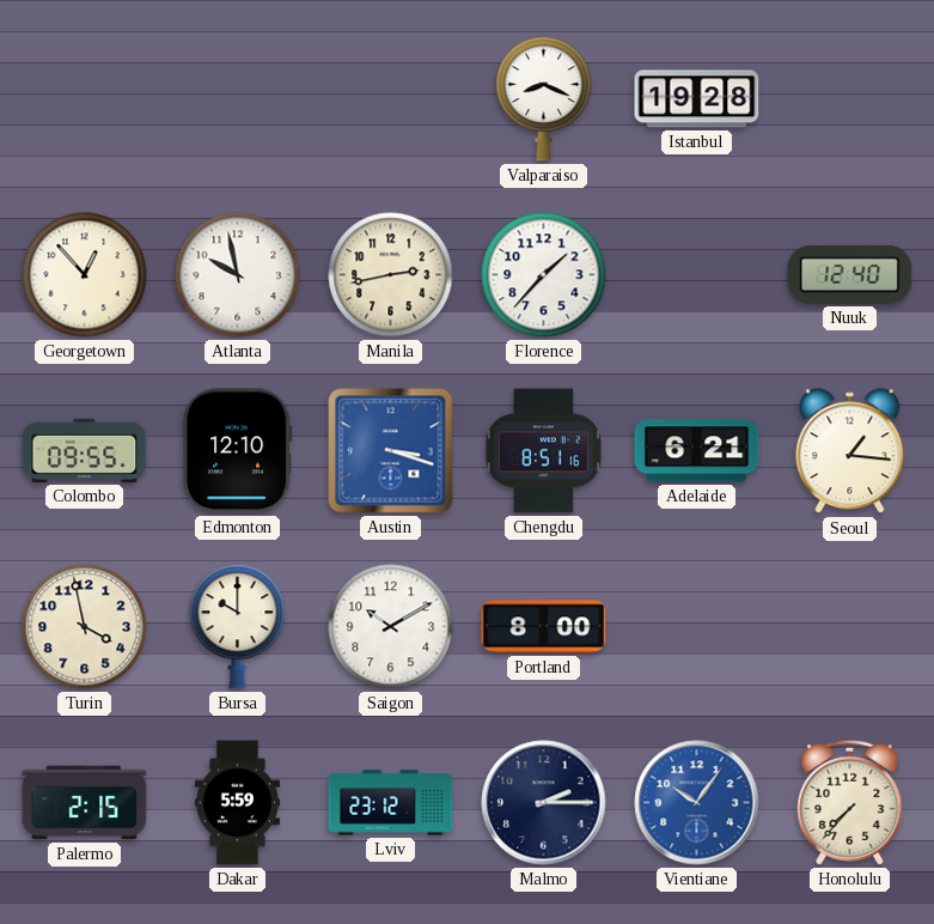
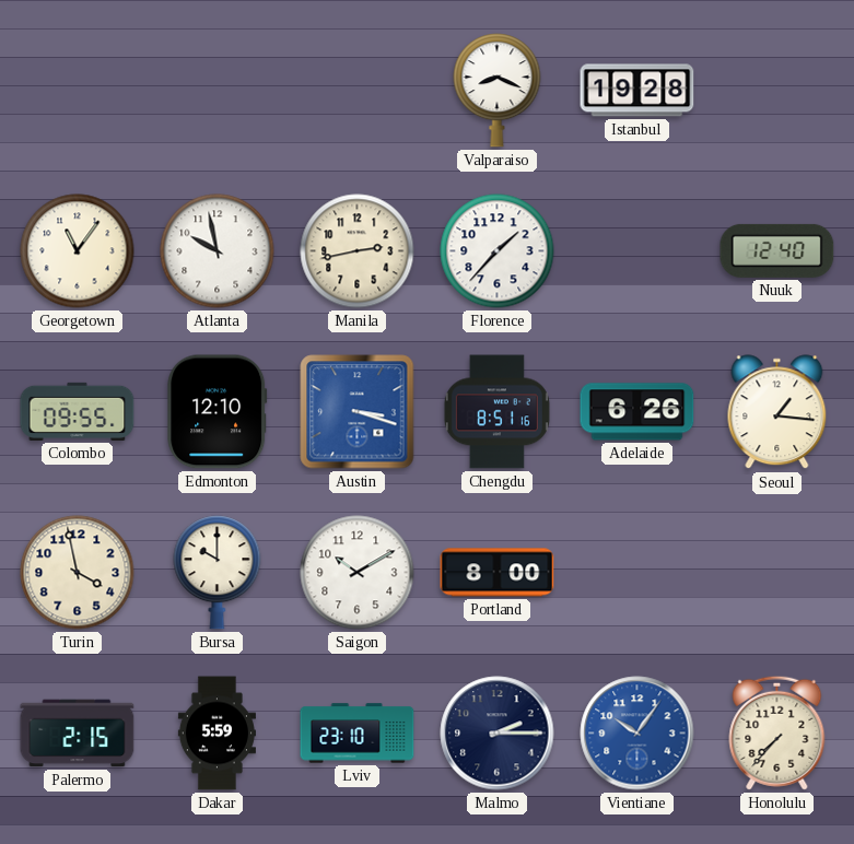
Georgetown: 12:53 -> 11:06 (78, 251)
Adelaide: 6:21 -> 6:26 (637, 412)
Lviv: 23:12 -> 23:10 (358, 734)
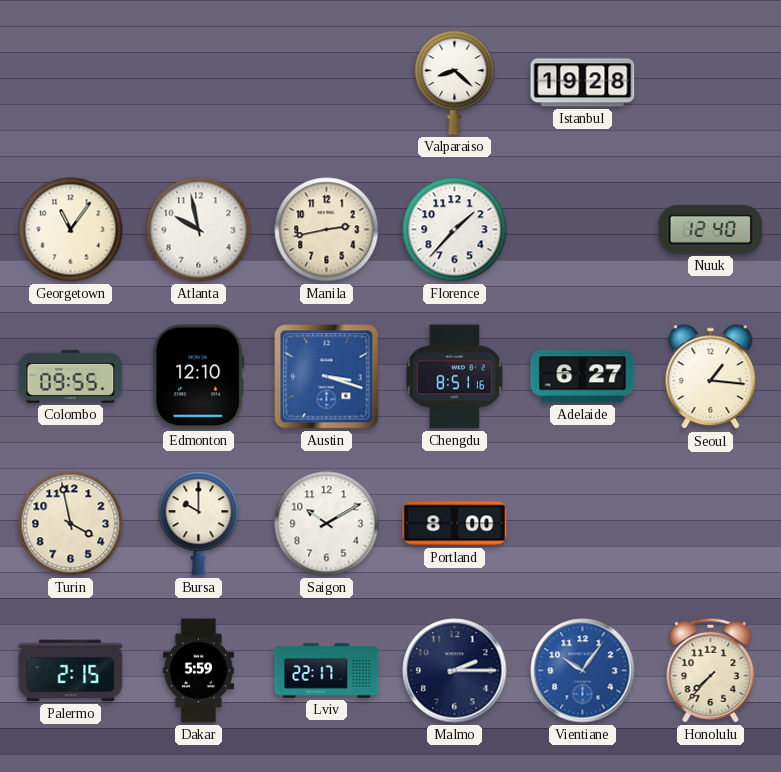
Valparaiso: 8:19 -> 8:22 (455, 83)
Adelaide: 6:26 -> 6:27 (583, 377)
Lviv: 23:10 -> 22:17 (327, 671)
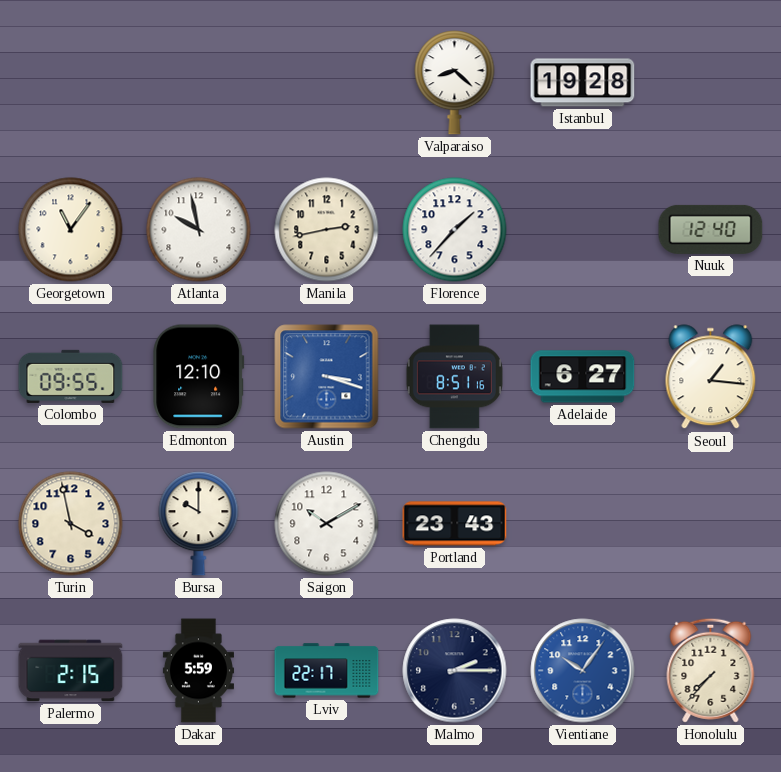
Portland: 8:00 -> 23:43 (455, 524)
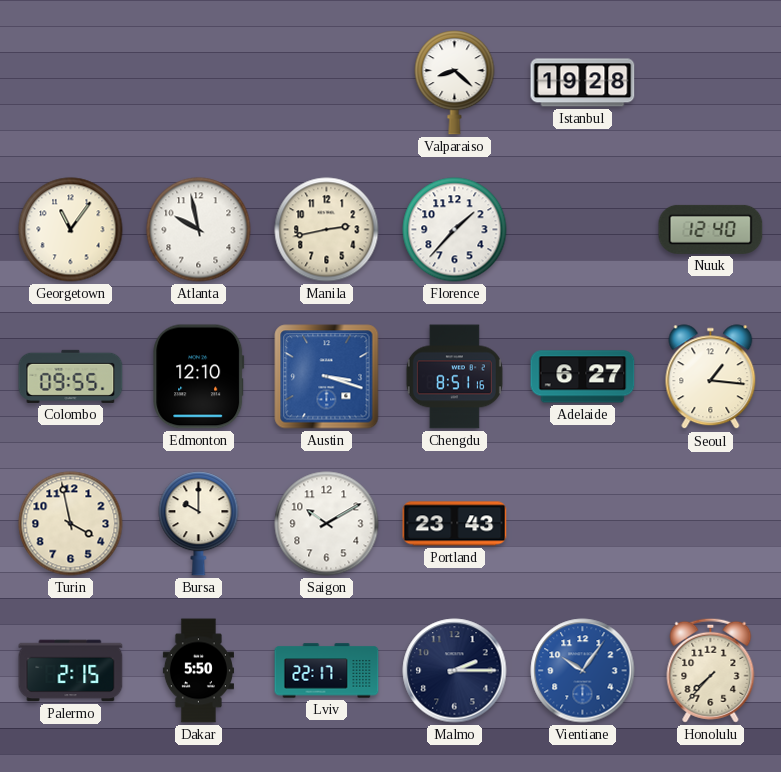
Dakar: 5:59 -> 5:50 (198, 671)
